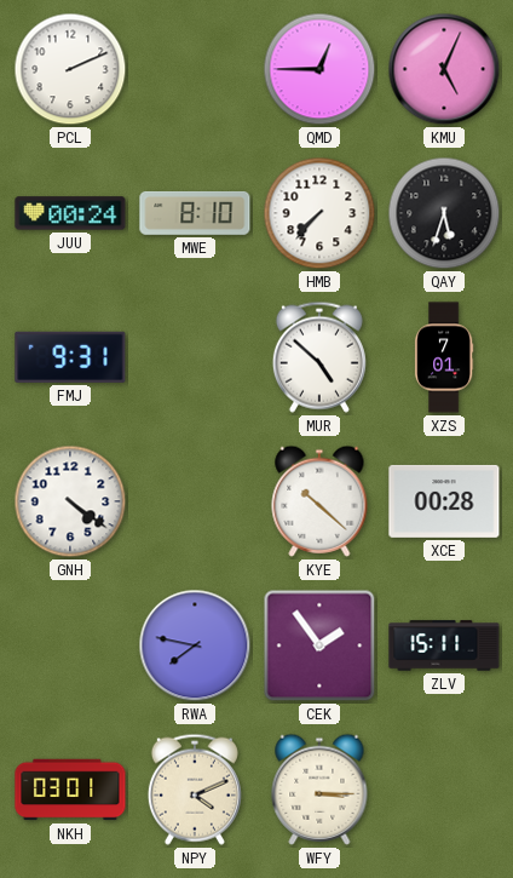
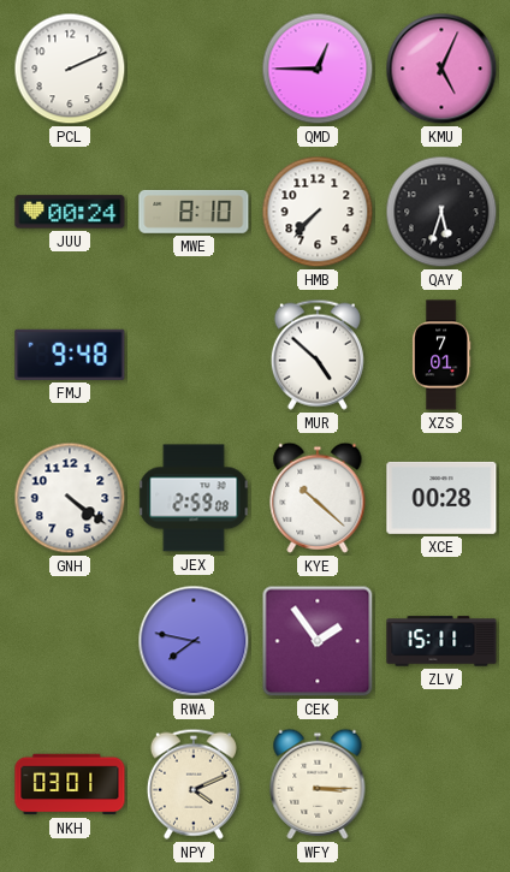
FMJ: 9:31 -> 9:48 (70, 355)
JEX: none -> 2:59 (194, 498)
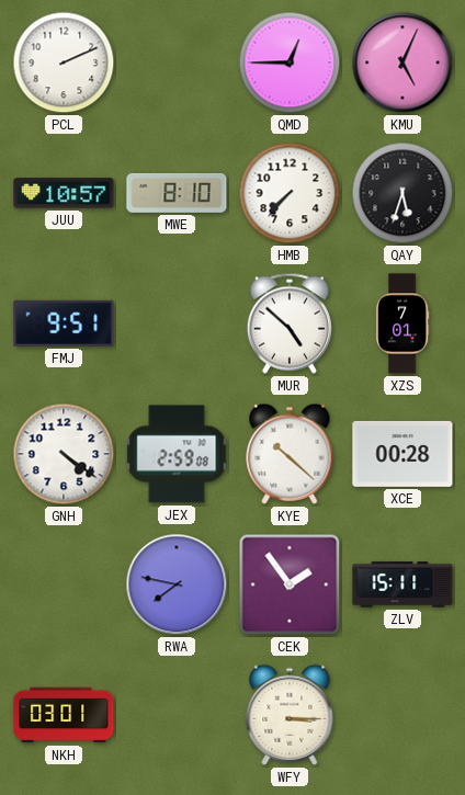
JUU: 00:24 -> 10:57 (64, 193)
FMJ: 9:48 -> 9:51 (64, 323)
NPY: 4:11 -> none (194, 784)
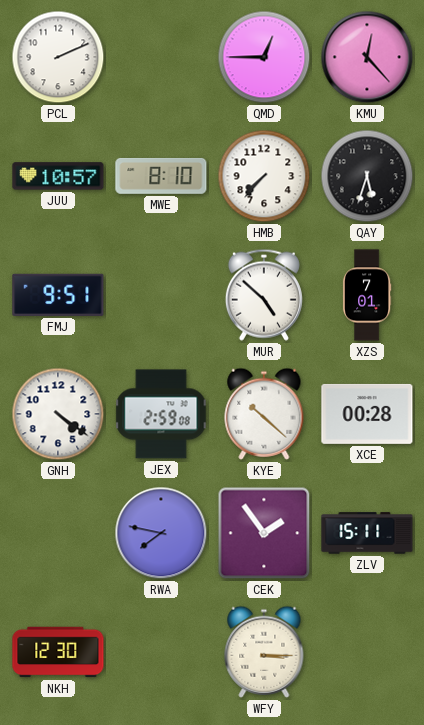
KMU: 5:04 -> 12:23 (367, 57)
NKH: 03:01 -> 12:30 (58, 652)
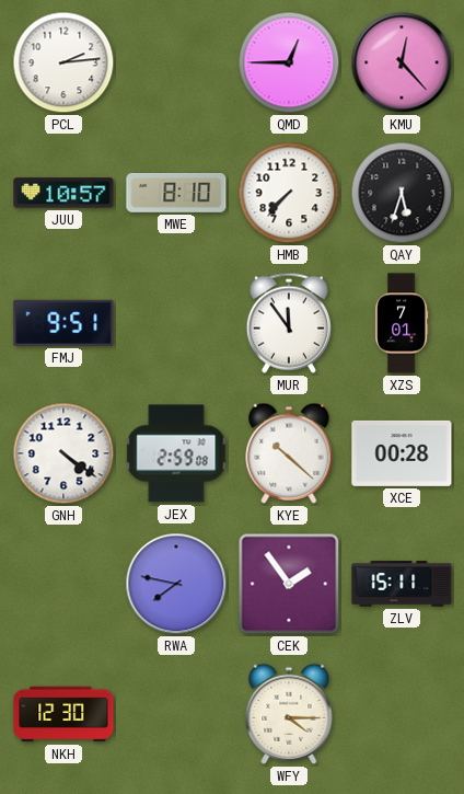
PCL: 2:11 -> 2:14 (63, 62)
MUR: 4:52 -> 11:54 (289, 323)
WFY: 3:15 -> 4:15 (289, 714)
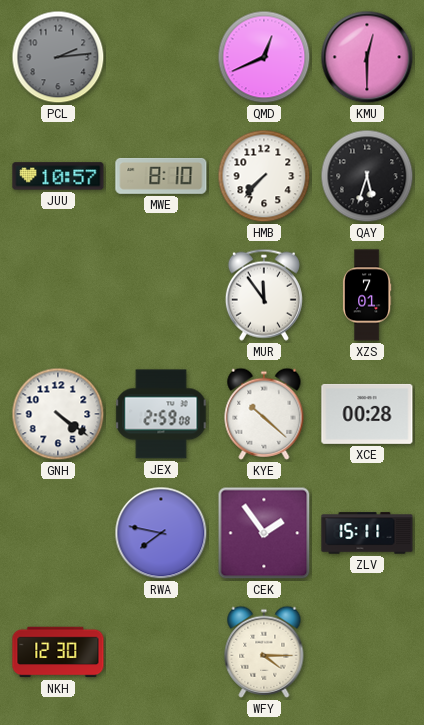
PCL dial: white -> grey (58, 57)
QMD: 12:45 -> 12:41 (264, 57)
KMU: 12:23 -> 12:30 (367, 57)
FMJ: 9:51 -> none (63, 323)
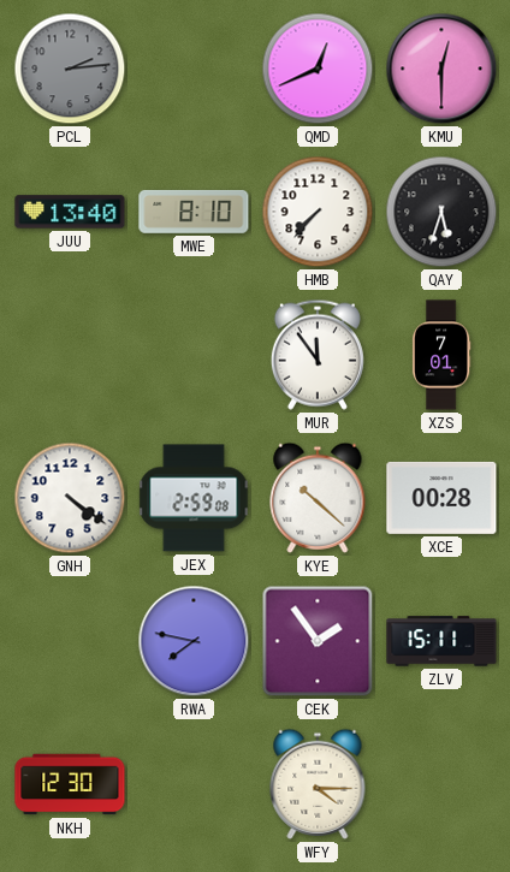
JUU: 10:57 -> 13:40 (70, 212)
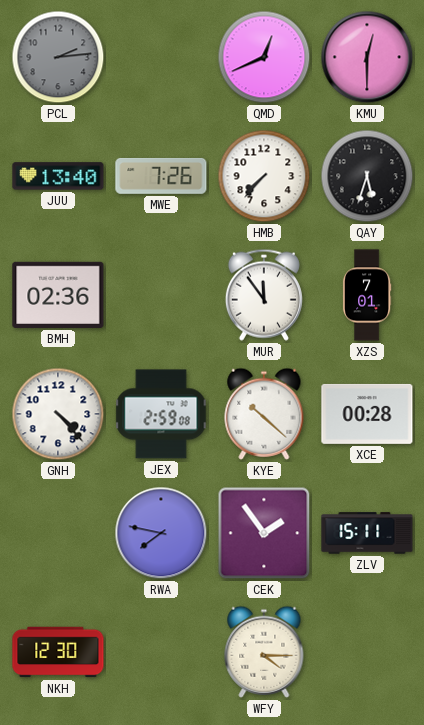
MWE: 8:10 -> 7:26 (161, 176)
BMH: none -> 02:36 (58, 295)
GNH: 4:21 -> 4:23 (58, 414)
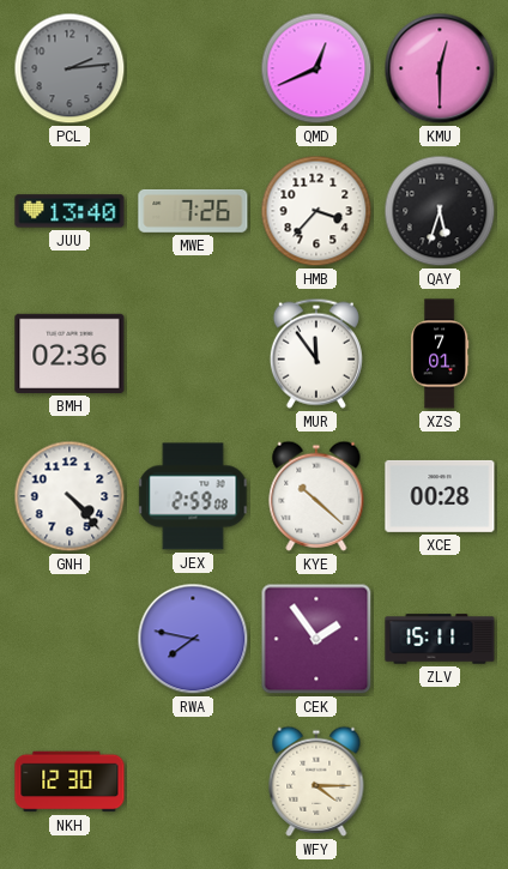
HMB: 7:37 -> 3:37 (316, 211)
